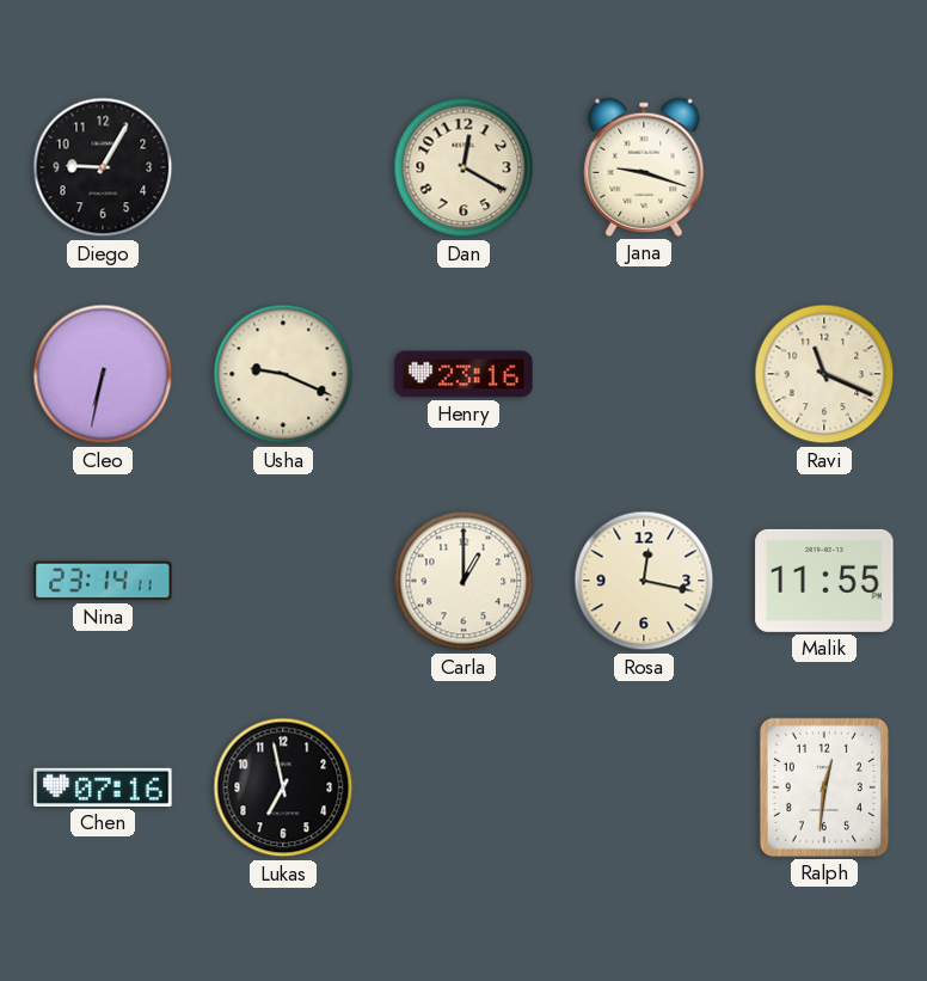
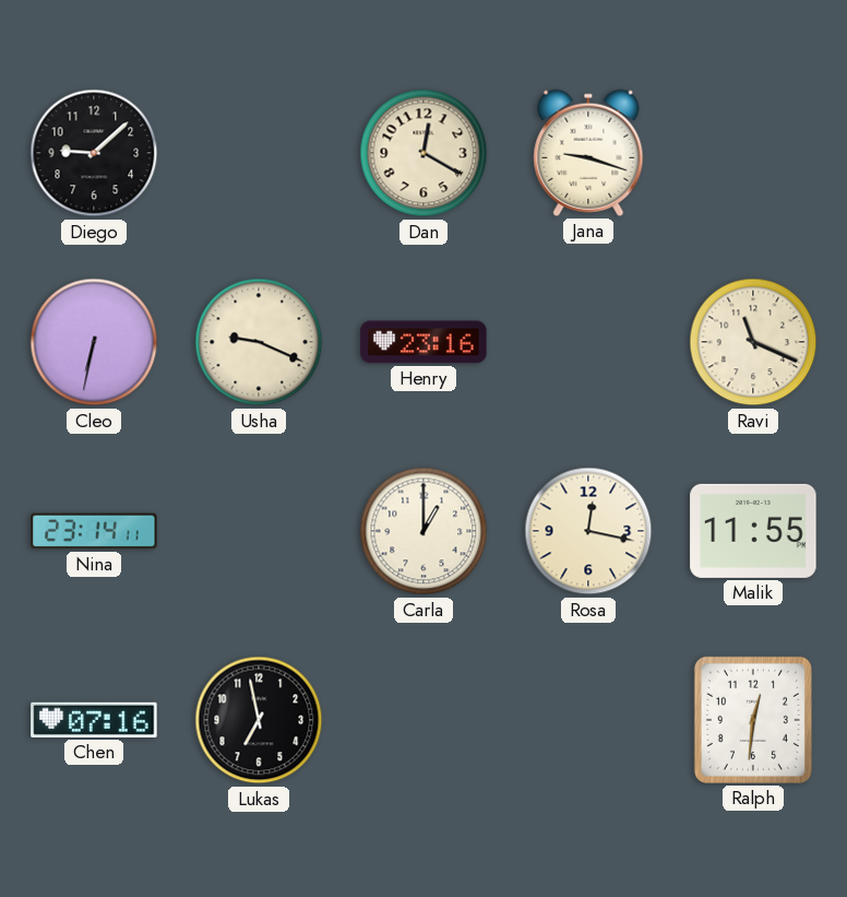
Diego: 9:05 -> 9:08 (94, 153)
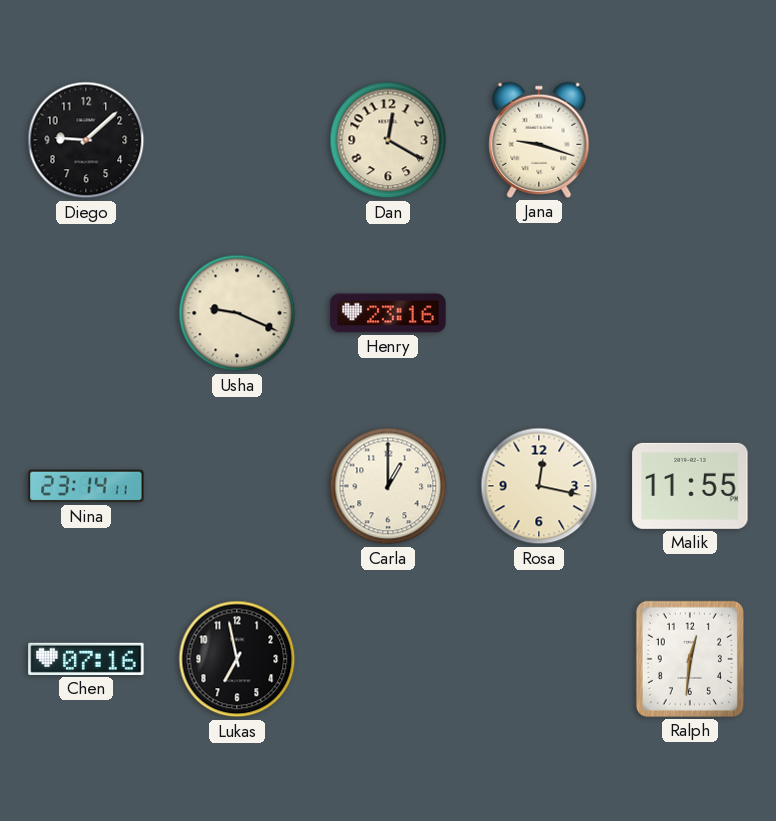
Cleo: 6:32 -> none (94, 342)
Ravi: 11:19 -> none (753, 342)
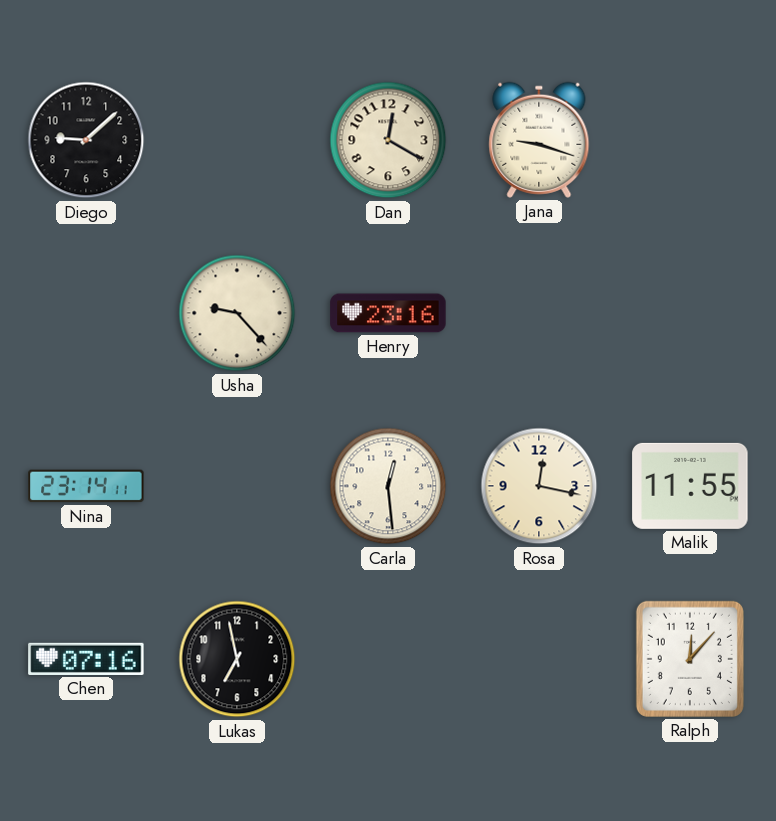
Usha: 9:19 -> 9:23 (237, 313)
Carla: 1:00 -> 12:29 (388, 486)
Ralph: 12:31 -> 12:07 (690, 659)
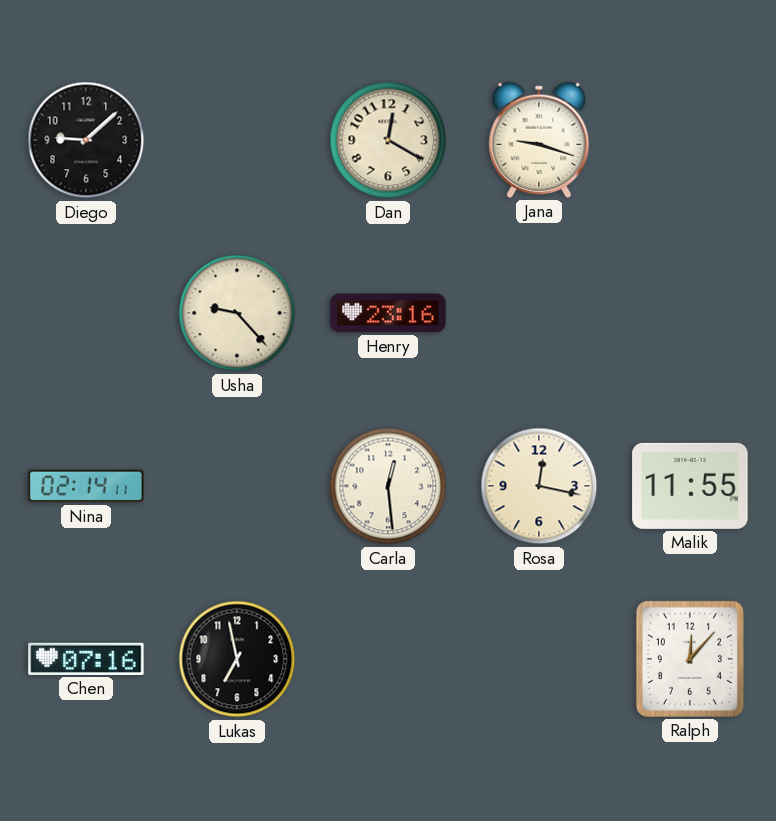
Nina: 23:14 -> 02:14 (86, 486)
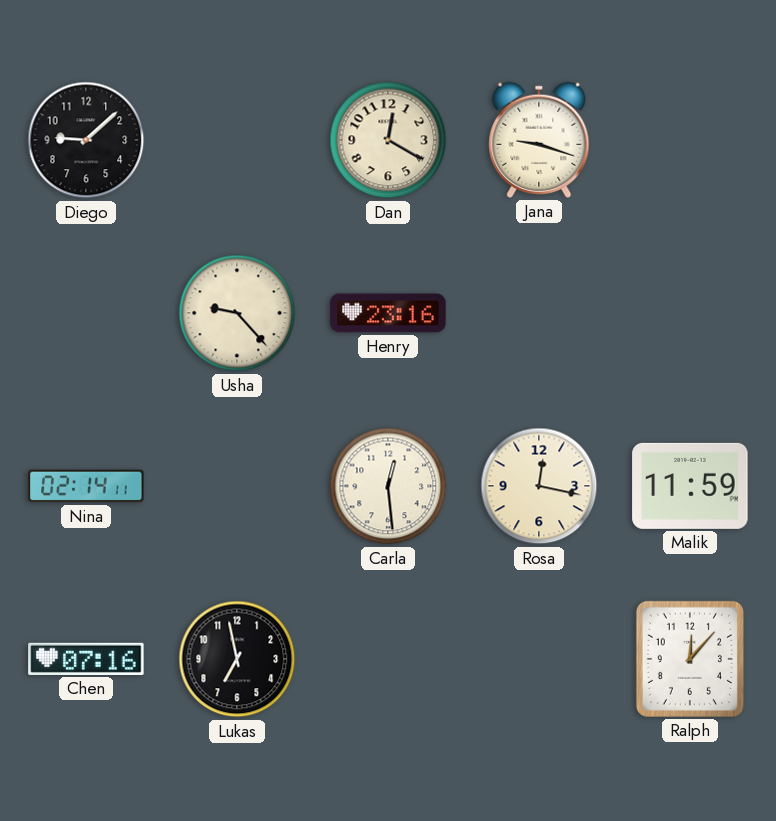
Malik: 11:55 -> 11:59 (690, 486)
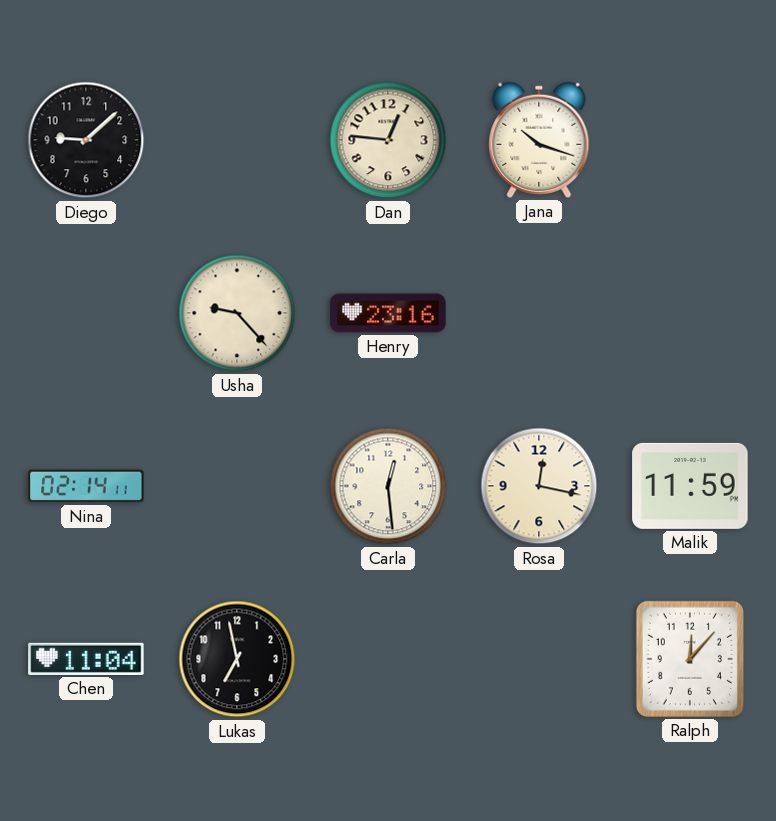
Dan: 12:20 -> 12:46 (388, 140)
Jana: 9:18 -> 10:18 (539, 140)
Chen: 07:16 -> 11:04 (86, 659)
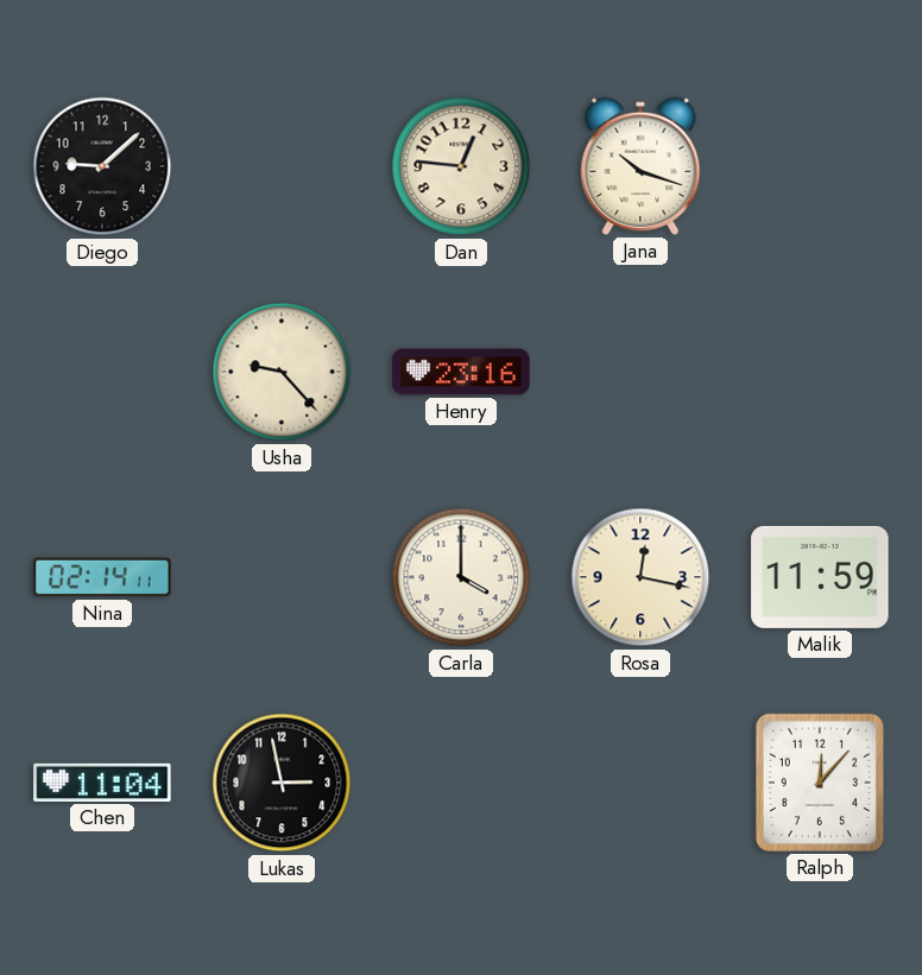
Carla: 12:29 -> 4:00 (461, 577)
Lukas: 6:58 -> 2:58 (282, 783)
